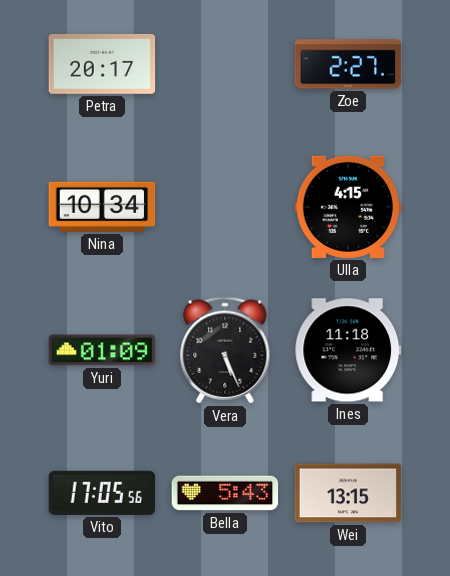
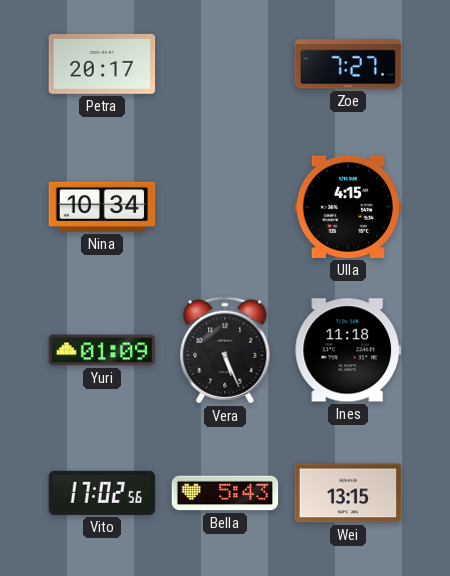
Zoe: 2:27 -> 7:27 (348, 64)
Vito: 17:05 -> 17:02 (102, 493)
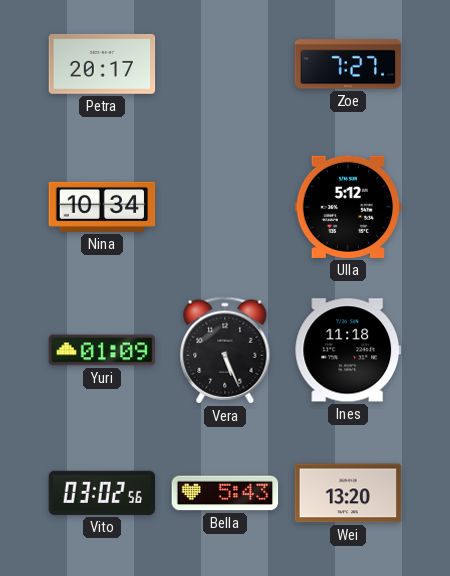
Ulla: 4:15 -> 5:12 (348, 207)
Vito: 17:02 -> 03:02 (102, 493)
Wei: 13:15 -> 13:20 (348, 493)
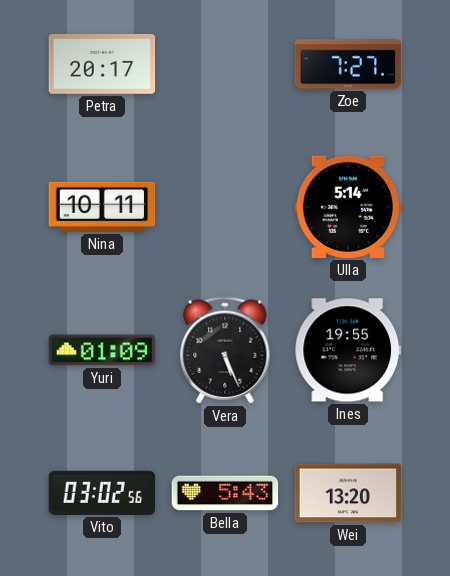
Nina: 10:34 -> 10:11 (102, 207)
Ulla: 5:12 -> 5:14 (348, 207)
Ines: 11:18 -> 19:55 (348, 350)
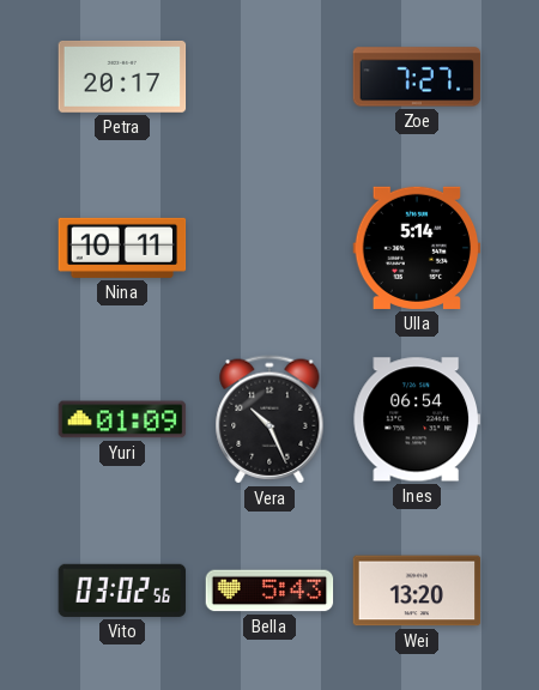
Vera: 5:26 -> 10:26 (269, 419)
Ines: 19:55 -> 06:54 (417, 419)
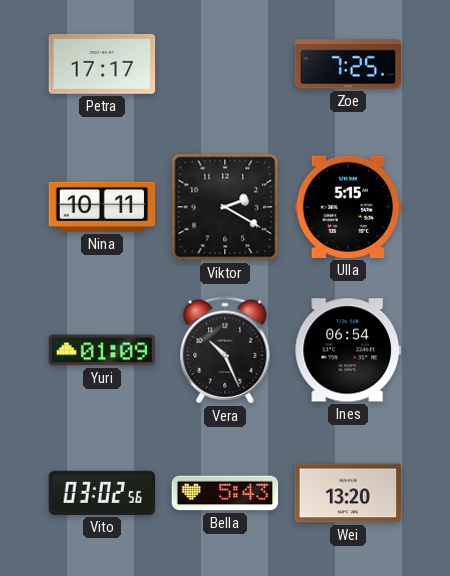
Petra: 20:17 -> 17:17 (102, 64)
Zoe: 7:27 -> 7:25 (348, 64)
Viktor: none -> 2:20 (225, 207)
Ulla: 5:14 -> 5:15 (348, 207)
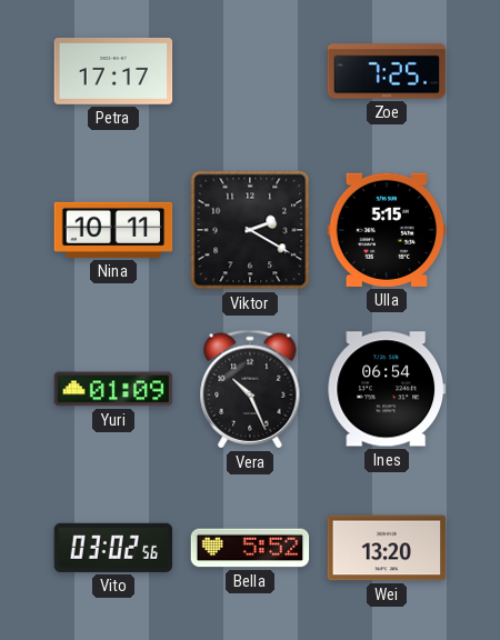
Bella: 5:43 -> 5:52 (250, 548)
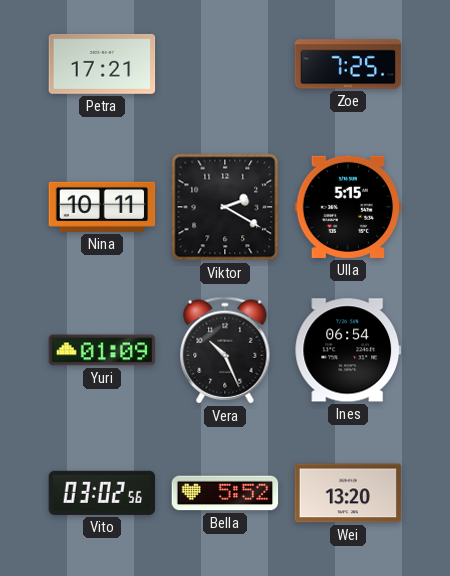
Petra: 17:17 -> 17:21 (102, 64)
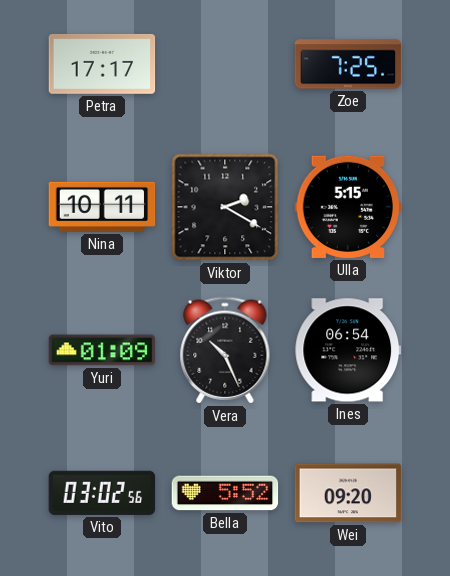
Petra: 17:21 -> 17:17 (102, 64)
Wei: 13:20 -> 09:20 (348, 493)
